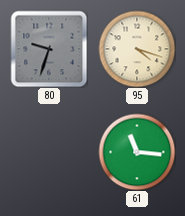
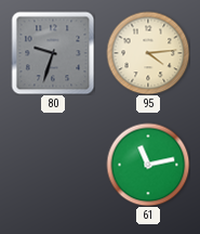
95: 4:18 -> 4:14 (148, 53)
61: 11:16 -> 11:13 (148, 165)
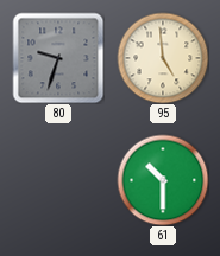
95: 4:14 -> 4:59 (163, 58)
61: 11:13 -> 10:30 (163, 180)
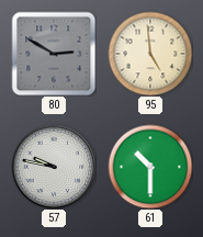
80: 9:33 -> 2:50 (54, 54)
57: none -> 9:47 (54, 167)
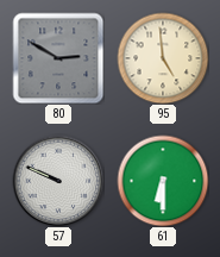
57: 9:47 -> 9:49 (58, 181)
61: 10:30 -> 6:30 (163, 181)
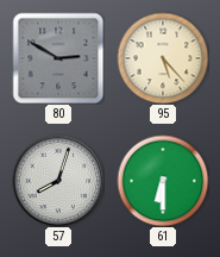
95: 4:59 -> 5:23 (163, 58)
57: 9:49 -> 8:03 (58, 181)
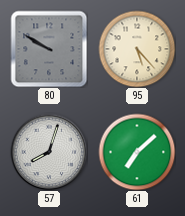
80: 2:50 -> 9:50 (49, 49)
61: 6:30 -> 7:08 (137, 152)
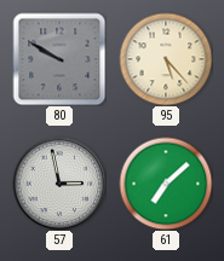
57: 8:03 -> 2:58 (59, 184)
